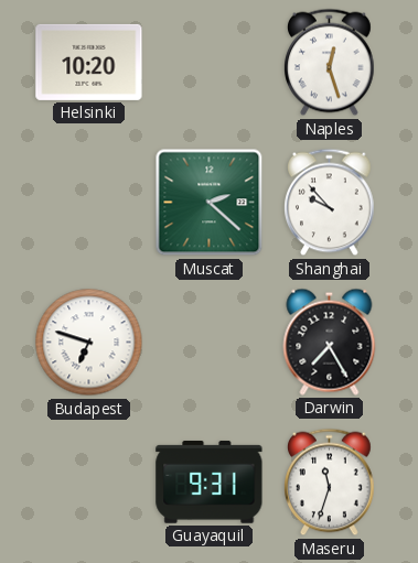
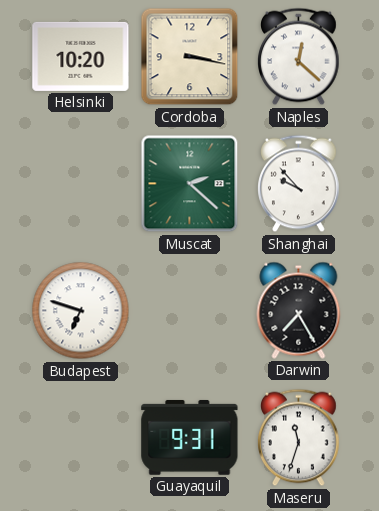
Cordoba: none -> 3:17 (190, 57)
Naples: 12:27 -> 12:22 (299, 57)
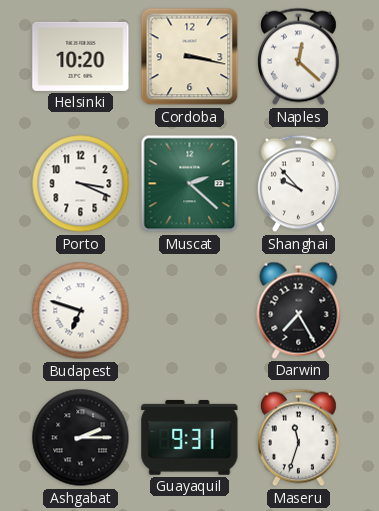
Porto: none -> 3:19 (81, 184)
Ashgabat: none -> 2:15 (81, 438)
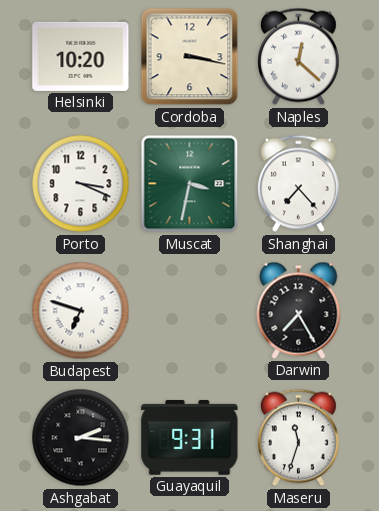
Muscat: 2:22 -> 3:32 (190, 184)
Shanghai: 9:53 -> 7:23 (299, 184)
Ashgabat: 2:15 -> 2:16 (81, 438)
